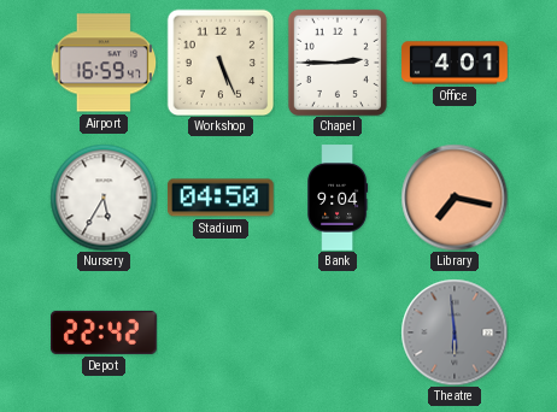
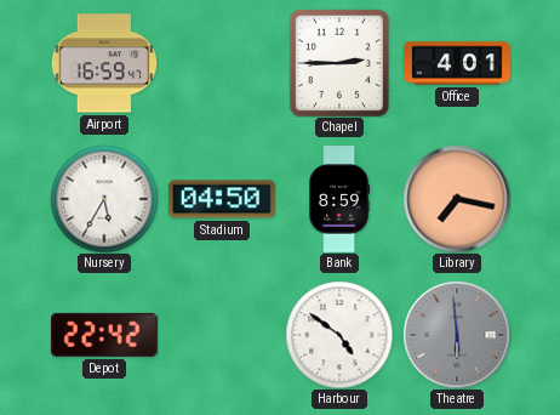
Workshop: 5:26 -> none (221, 63)
Bank: 9:04 -> 8:59 (341, 199)
Harbour: none -> 4:51 (339, 335)
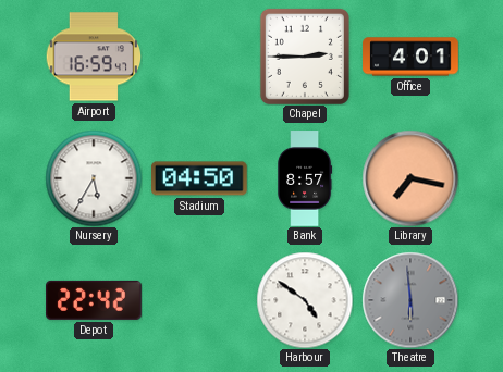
Bank: 8:59 -> 8:57 (306, 178)
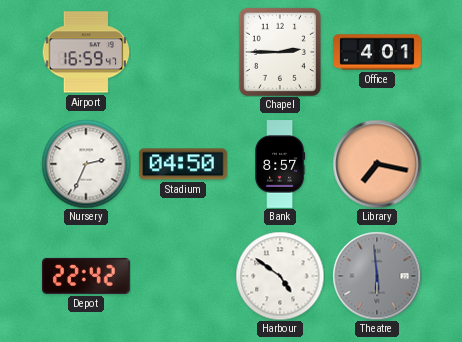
Nursery: 5:35 -> 2:34 (86, 164)
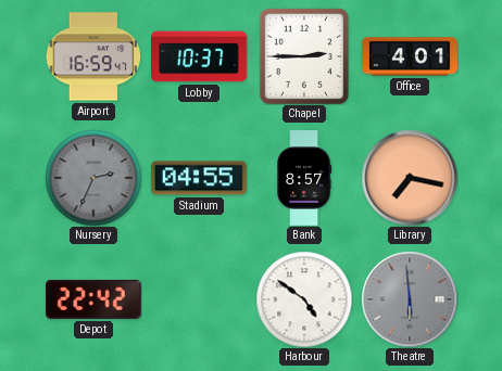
Lobby: none -> 10:37 (199, 56)
Nursery dial: white -> grey (93, 178)
Stadium: 04:50 -> 04:55 (199, 178)
